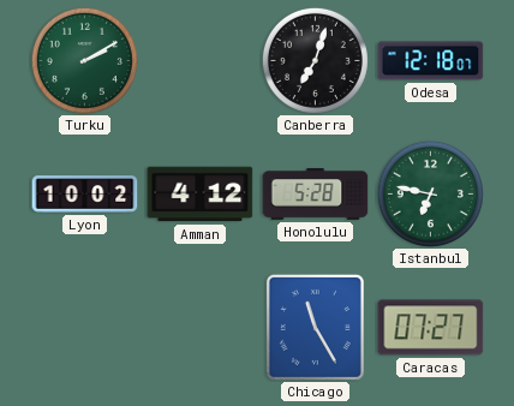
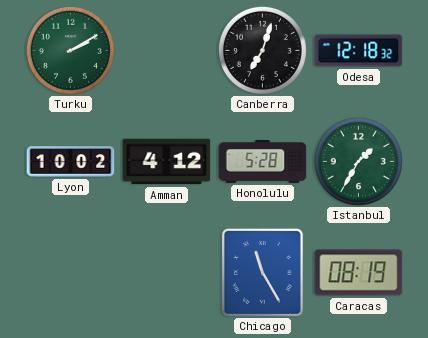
Odesa: 12:18:07 -> 12:18:32 (359, 51)
Istanbul: 6:47 -> 1:35 (358, 161)
Caracas: 07:27 -> 08:19 (359, 273)
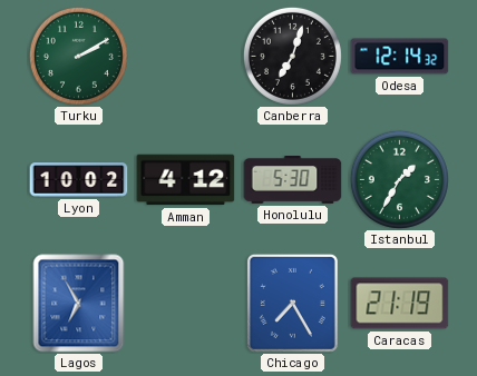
Odesa: 12:18 -> 12:14 (400, 57)
Honolulu: 5:28 -> 5:30 (293, 180)
Lagos: none -> 6:55 (79, 304)
Chicago: 11:25 -> 7:25 (292, 303)
Caracas: 08:19 -> 21:19 (400, 304)
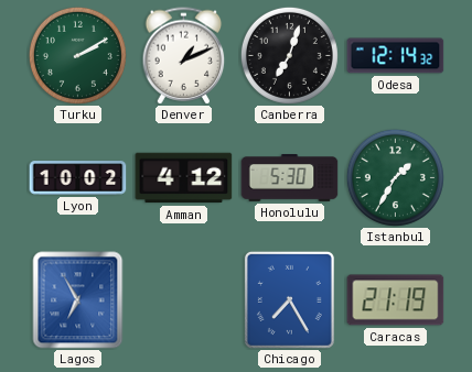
Denver: none -> 1:11 (184, 56)
